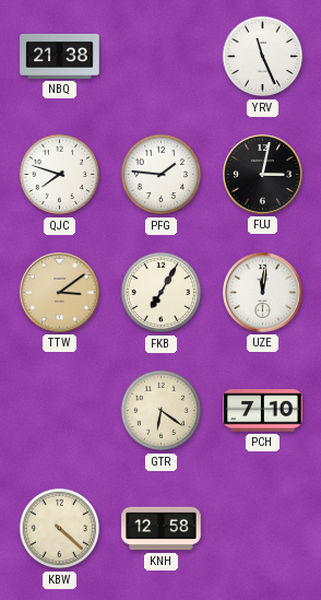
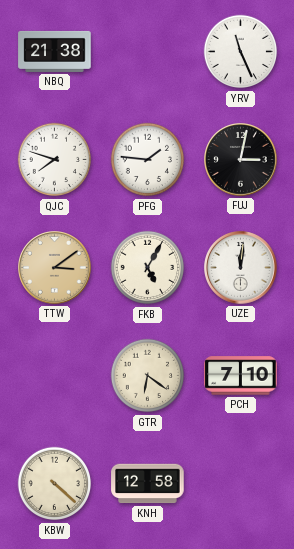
FKB: 7:05 -> 5:05 (148, 268)
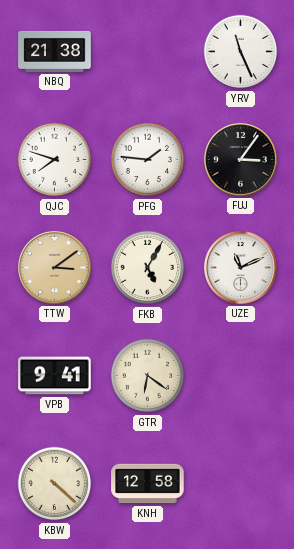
FUJ: 3:02 -> 3:06 (241, 160)
UZE: 12:01 -> 11:11 (241, 268)
VPB: none -> 9:41 (55, 376)
PCH: 7:10 -> none (241, 376)
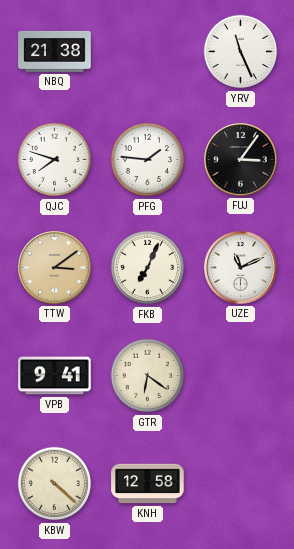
FKB: 5:05 -> 7:04 (148, 268)
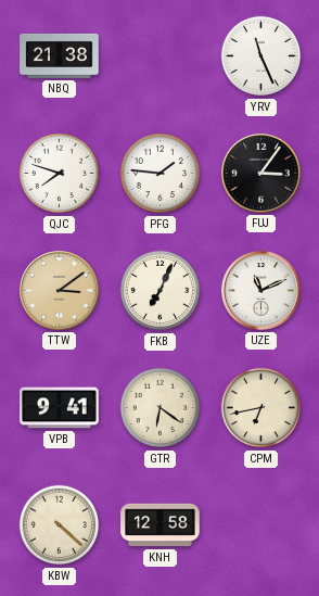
CPM: none -> 6:43 (261, 408)
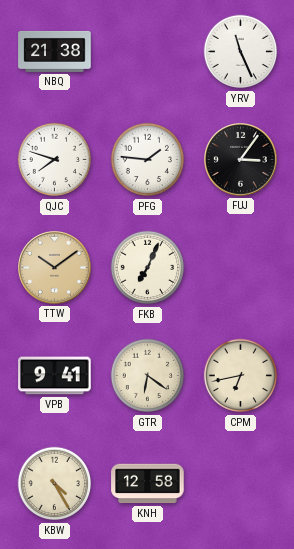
TTW: 3:09 -> 10:09 (55, 268)
UZE: 11:11 -> none (261, 291)
KBW: 4:22 -> 4:25 (55, 484)
